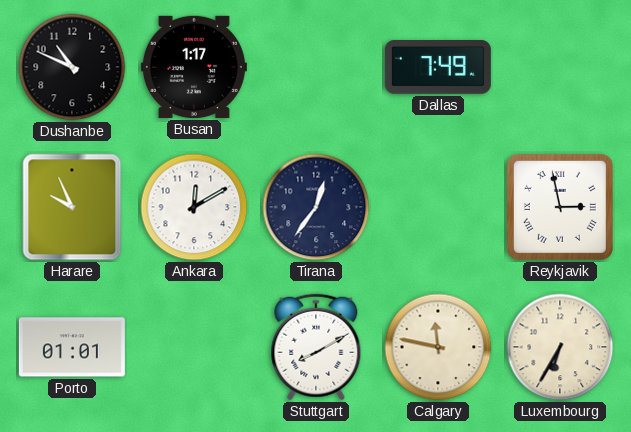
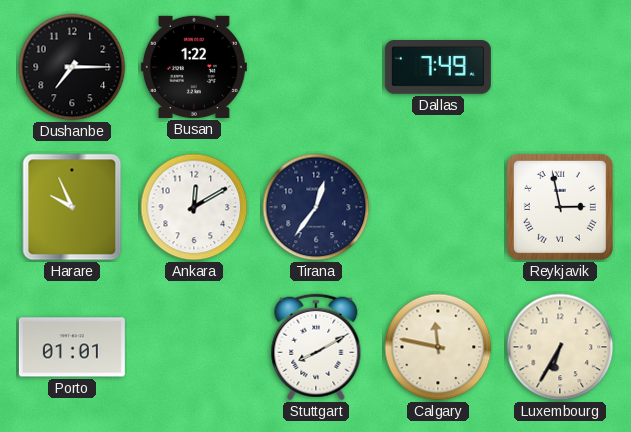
Dushanbe: 10:49 -> 7:15 (72, 67)
Busan: 1:17 -> 1:22 (194, 67)
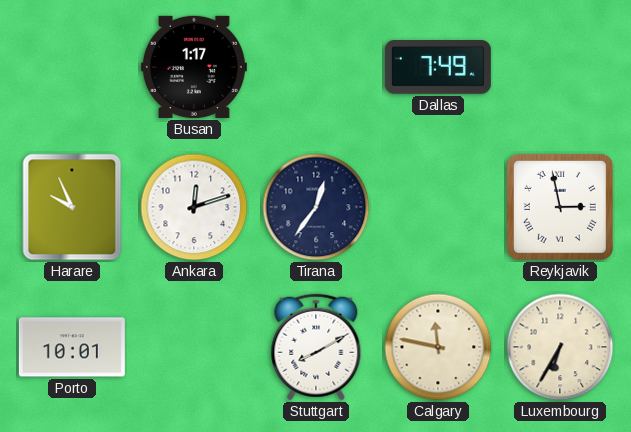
Dushanbe: 7:15 -> none (72, 67)
Busan: 1:22 -> 1:17 (194, 67)
Ankara: 12:10 -> 12:12 (194, 207)
Porto: 01:01 -> 10:01 (72, 347)
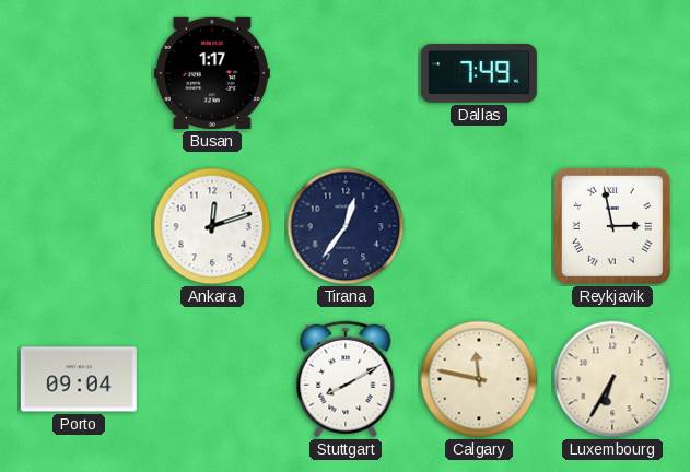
Harare: 9:56 -> none (72, 207)
Porto: 10:01 -> 09:04 (79, 379)
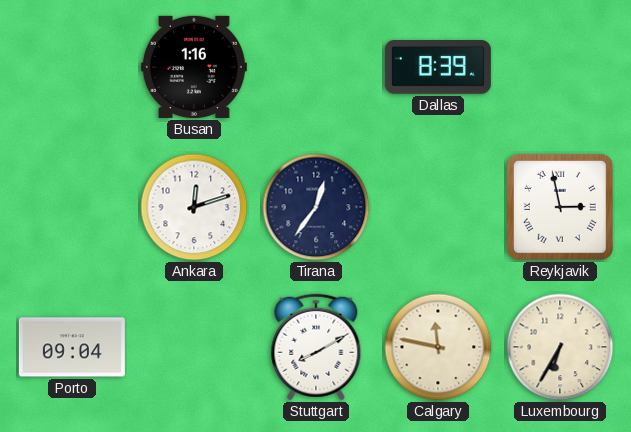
Busan: 1:17 -> 1:16 (194, 67)
Dallas: 7:49 -> 8:39 (438, 68)
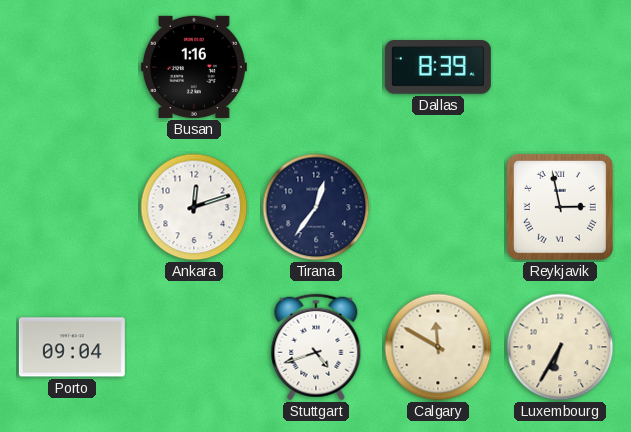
Stuttgart: 8:10 -> 4:42 (316, 347)
Calgary: 11:47 -> 11:50 (438, 347)
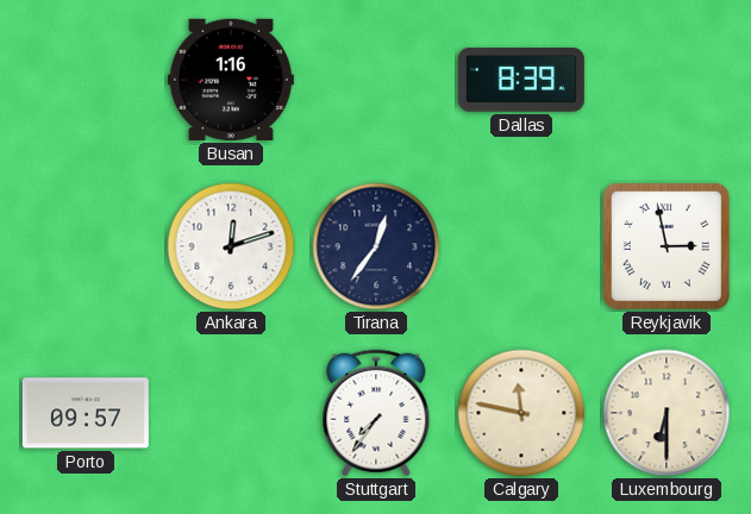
Porto: 09:04 -> 09:57 (86, 413)
Stuttgart: 4:42 -> 7:36 (376, 413)
Calgary: 11:50 -> 11:47 (521, 413)
Luxembourg: 6:35 -> 6:30 (666, 413)
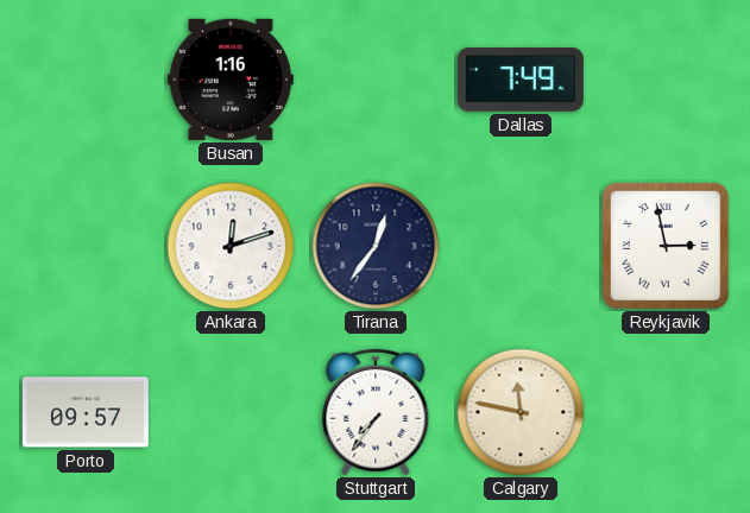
Dallas: 8:39 -> 7:49 (521, 81)
Luxembourg: 6:30 -> none (666, 413)
